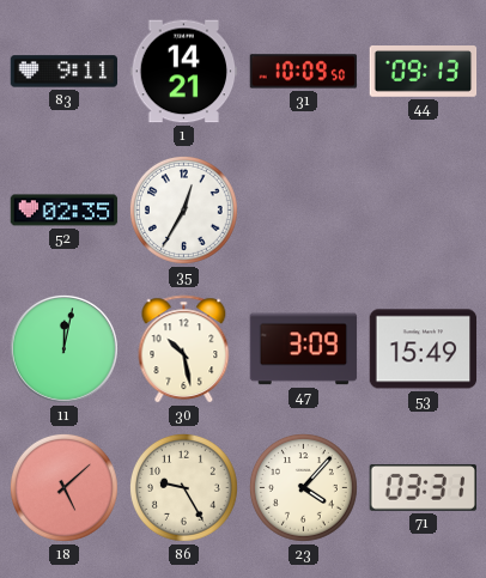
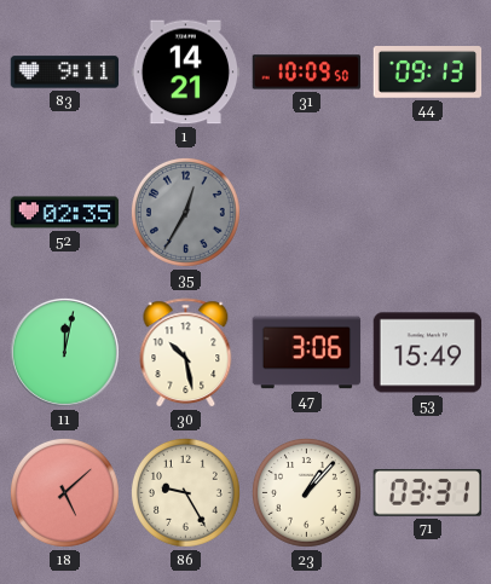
35 dial: white -> grey (185, 212)
47: 3:09 -> 3:06 (307, 353)
23: 4:07 -> 1:07 (306, 492)
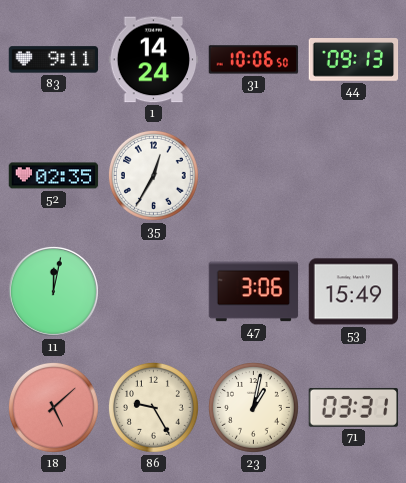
1: 14:21 -> 14:24 (154, 60)
31: 10:09 -> 10:06 (254, 60)
35 dial: grey -> white (153, 175)
30: 10:28 -> none (186, 353)
23: 1:07 -> 1:02 (253, 407)
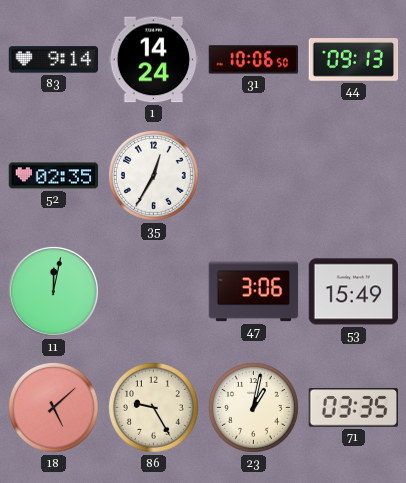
83: 9:11 -> 9:14 (54, 60)
71: 03:31 -> 03:35 (353, 407)
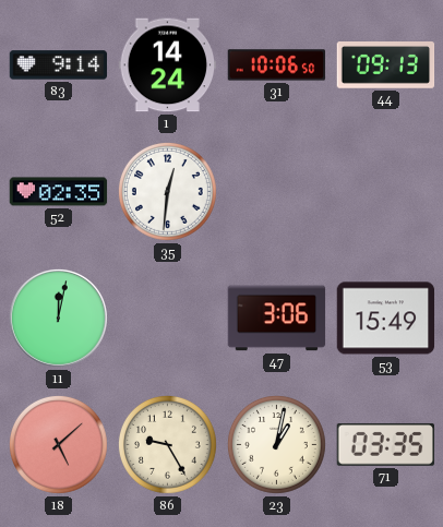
35: 12:35 -> 12:31 (167, 191)
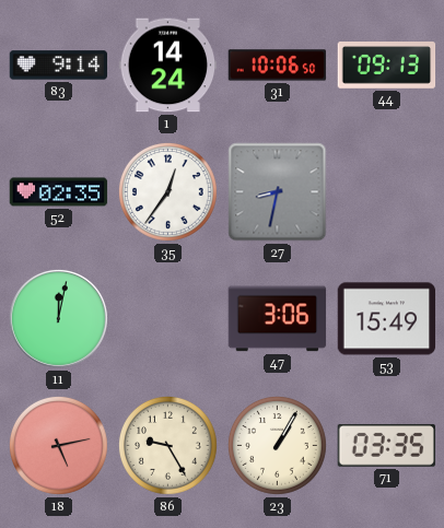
35: 12:31 -> 12:36 (167, 191)
27: none -> 8:32 (278, 192)
18: 5:08 -> 5:13 (58, 445)
23: 1:02 -> 1:05 (277, 445)
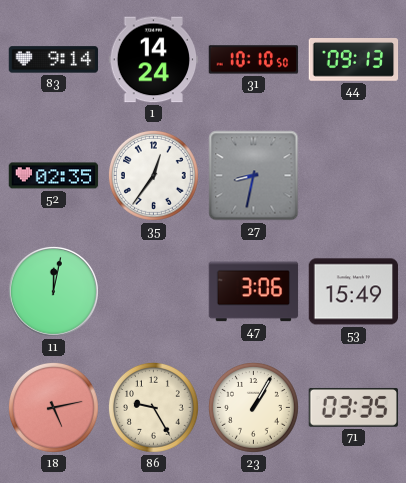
31: 10:06 -> 10:10 (254, 60)
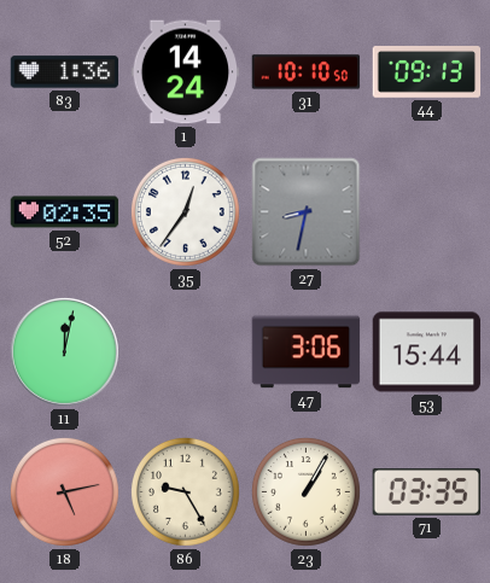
83: 9:14 -> 1:36 (65, 72)
53: 15:49 -> 15:44 (427, 352)
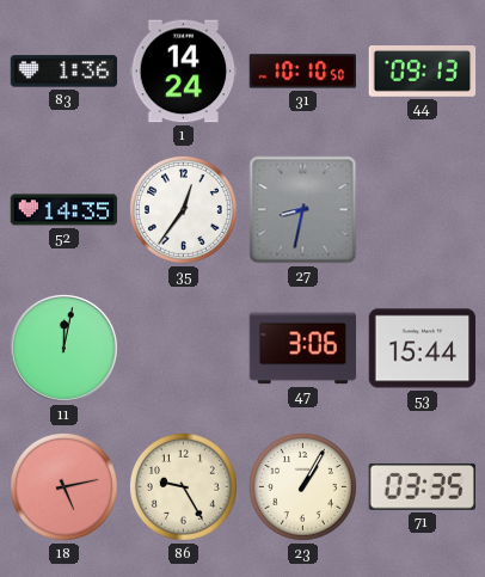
52: 02:35 -> 14:35 (65, 210)
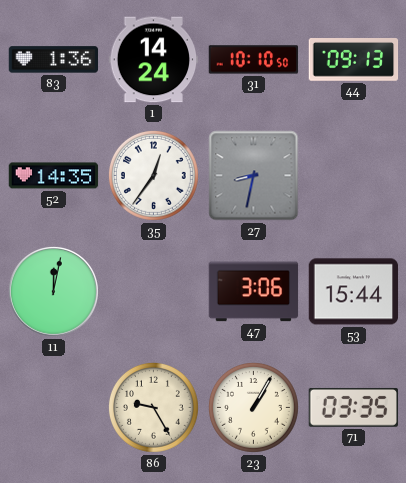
18: 5:13 -> none (63, 486)
